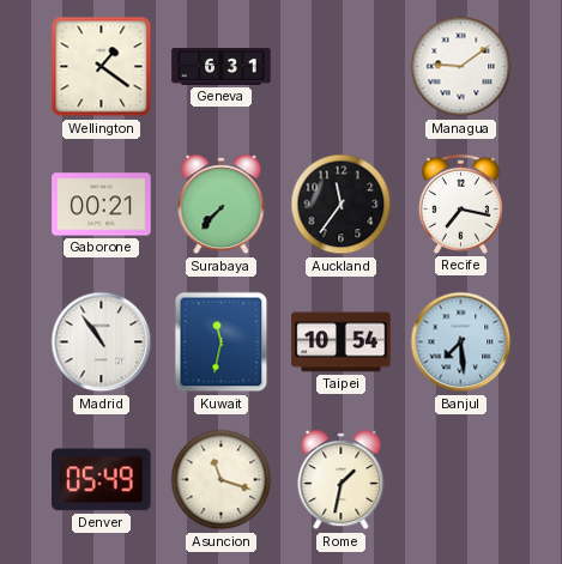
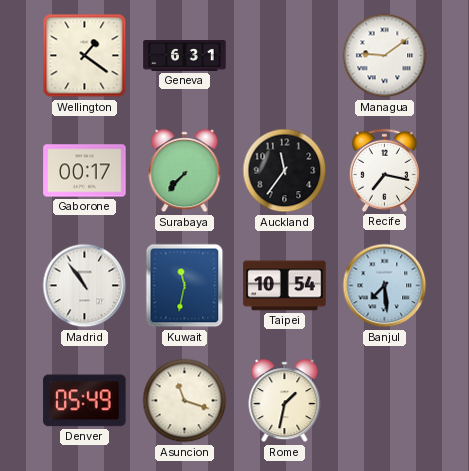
Gaborone: 00:21 -> 00:17 (85, 171)
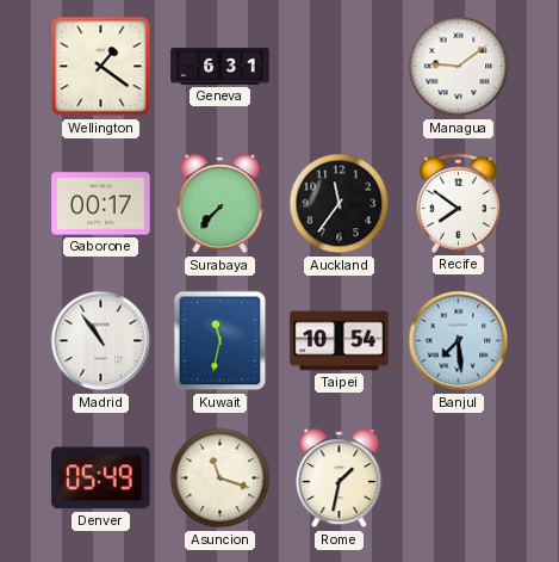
Recife: 7:17 -> 7:51 (458, 203)
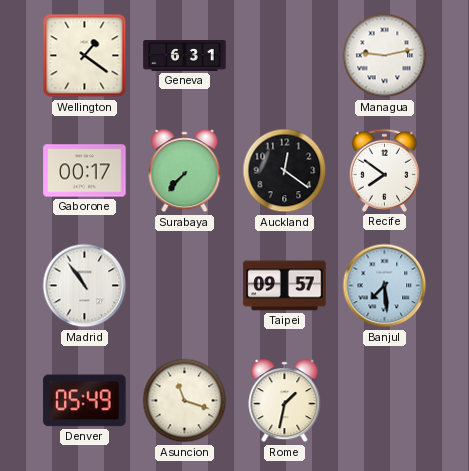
Managua: 9:09 -> 9:13 (385, 56)
Auckland: 11:36 -> 12:21 (285, 171)
Kuwait: 11:32 -> none (221, 341)
Taipei: 10:54 -> 09:57 (285, 286)
